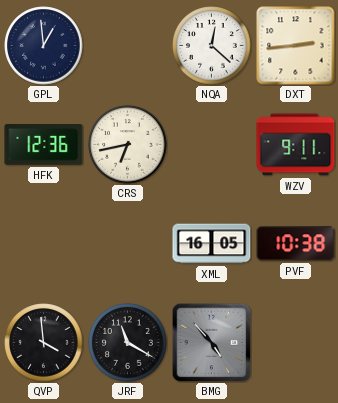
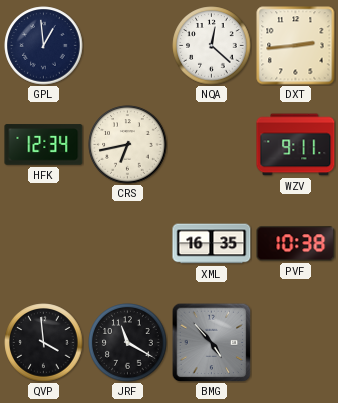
HFK: 12:36 -> 12:34 (44, 145)
XML: 16:05 -> 16:35 (212, 244)
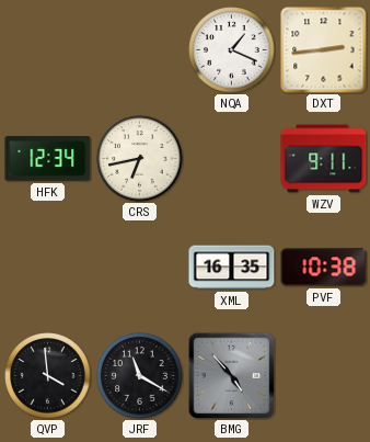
GPL: 12:59 -> none (44, 46)
NQA: 12:22 -> 1:19 (232, 50)
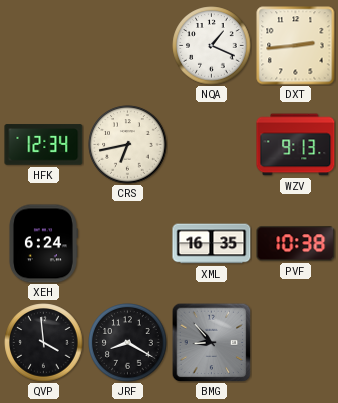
WZV: 9:11 -> 9:13 (296, 145)
XEH: none -> 6:24 (43, 244)
JRF: 11:20 -> 8:20 (128, 343)
BMG: 4:53 -> 8:53 (211, 342)
